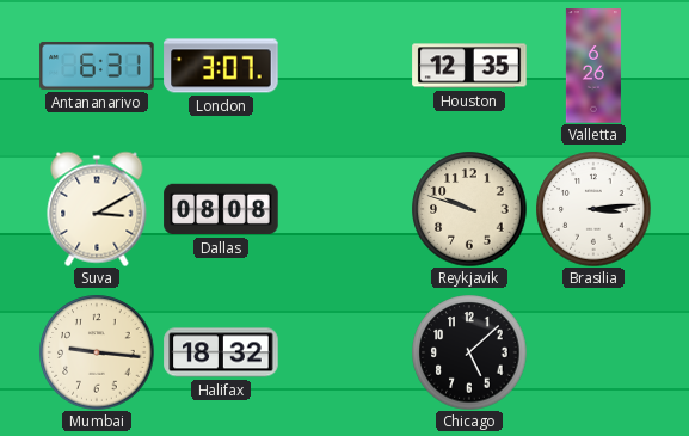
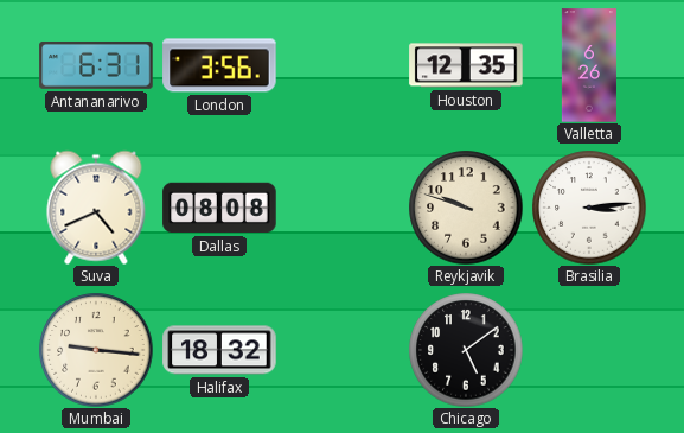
London: 3:07 -> 3:56 (219, 65)
Suva: 3:10 -> 4:41 (96, 208)
Chicago: 5:08 -> 5:09 (466, 350)
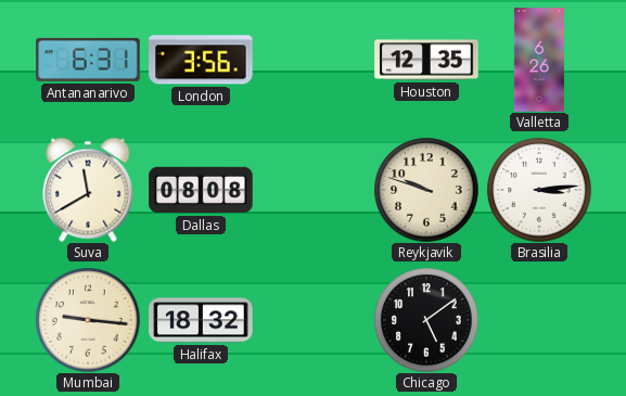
Suva: 4:41 -> 11:40 (88, 190)
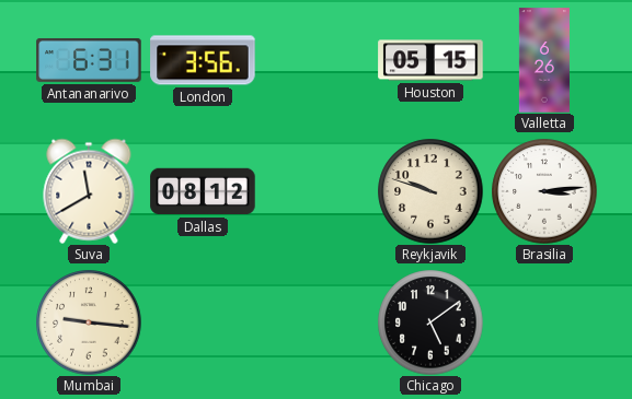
Houston: 12:35 -> 05:15 (430, 60)
Dallas: 08:08 -> 08:12 (203, 191)
Halifax: 18:32 -> none (201, 320)
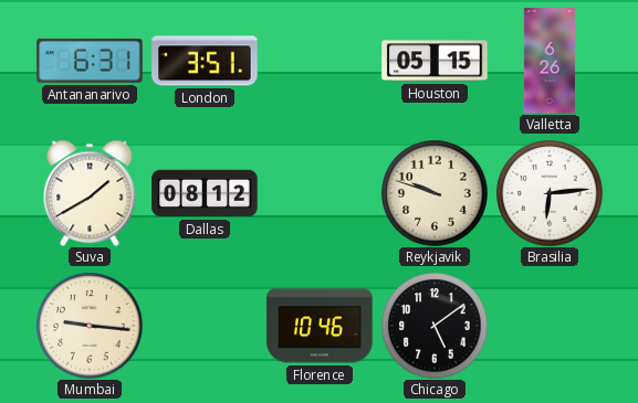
London: 3:56 -> 3:51 (205, 61)
Suva: 11:40 -> 1:40 (90, 193)
Brasilia: 3:14 -> 6:14 (550, 193)
Florence: none -> 10:46 (320, 326)
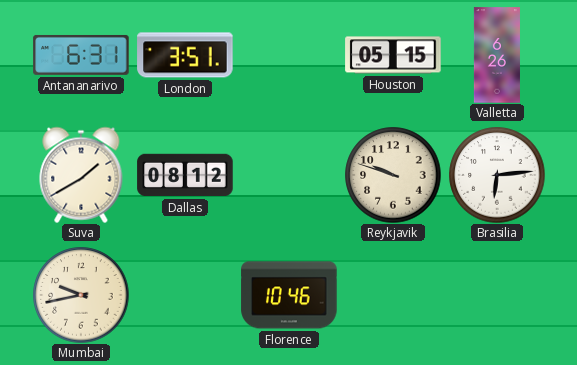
Mumbai: 9:16 -> 9:43 (81, 295)
Chicago: 5:09 -> none (435, 326)
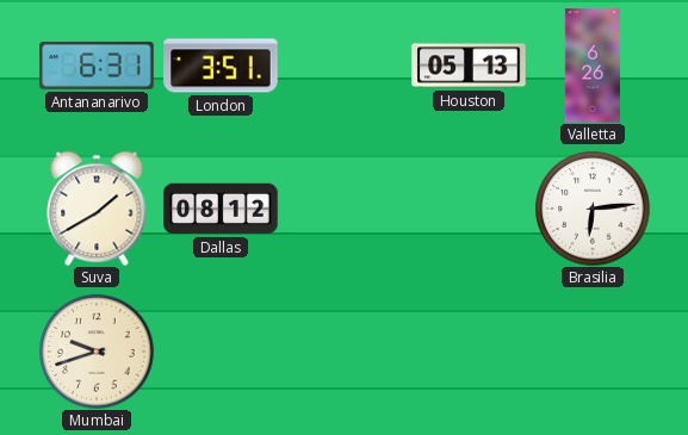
Houston: 05:15 -> 05:13 (469, 66)
Reykjavik: 9:48 -> none (393, 175)
Mumbai: 9:43 -> 9:42 (97, 352)
Florence: 10:46 -> none (289, 295)
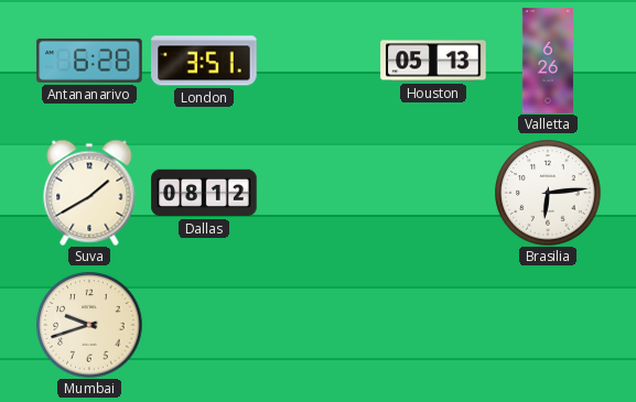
Antananarivo: 6:31 -> 6:28 (89, 61)
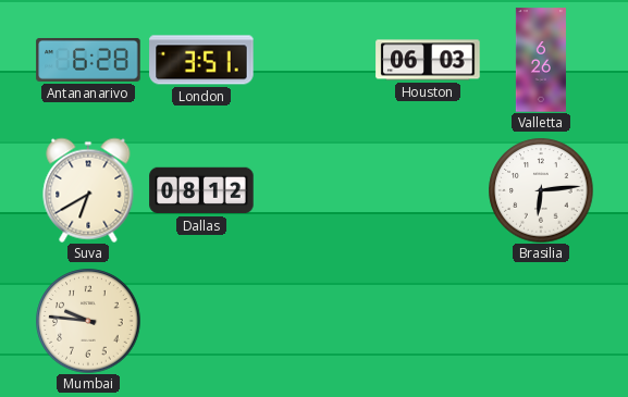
Houston: 05:13 -> 06:03 (428, 60)
Suva: 1:40 -> 6:40 (88, 190)
Mumbai: 9:42 -> 9:46 (88, 321)
